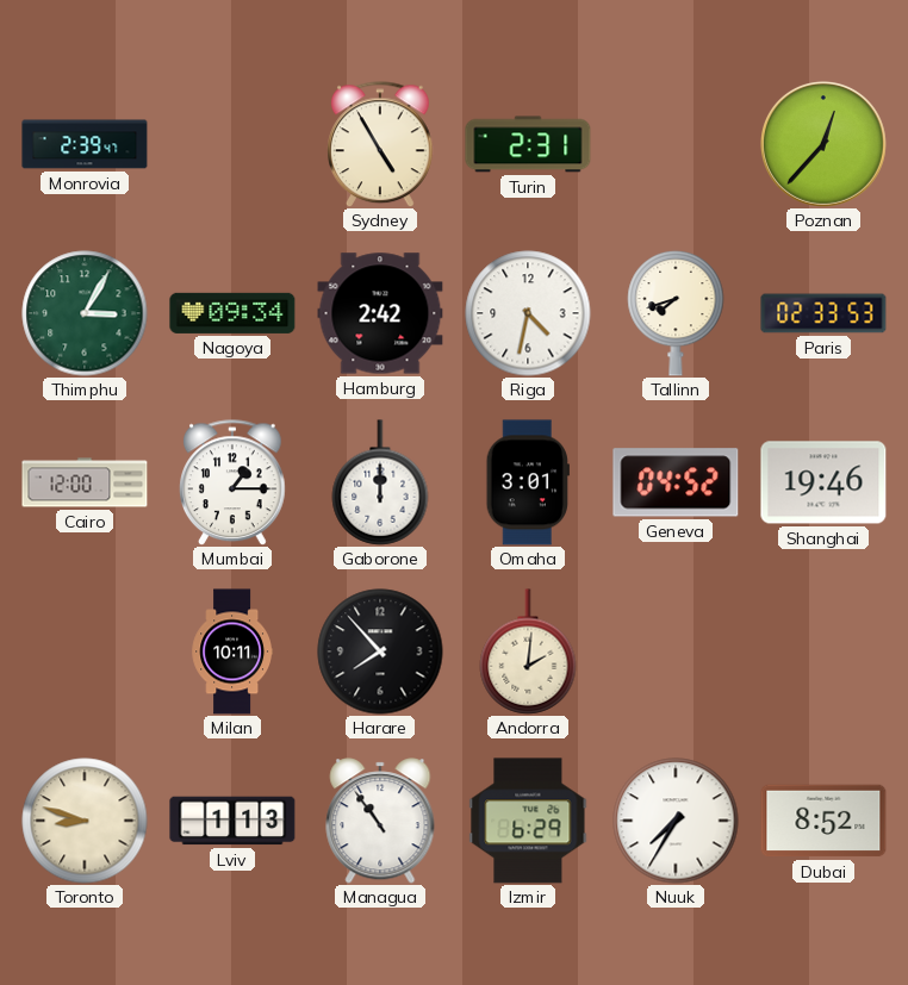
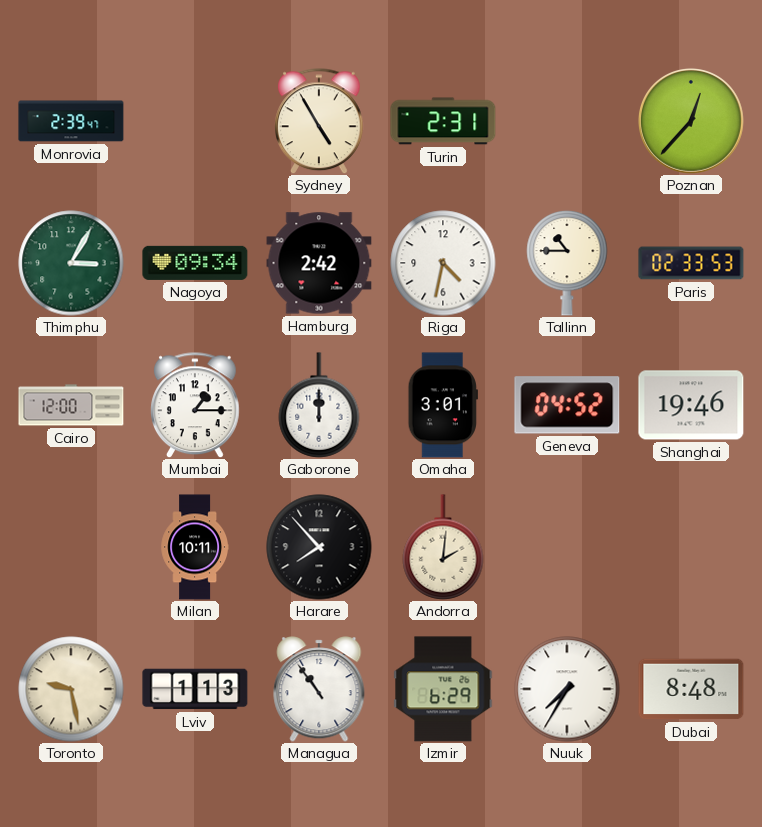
Tallinn: 7:42 -> 10:45 (567, 263)
Toronto: 8:48 -> 9:28 (71, 689)
Dubai: 8:52 -> 8:48 (691, 689)
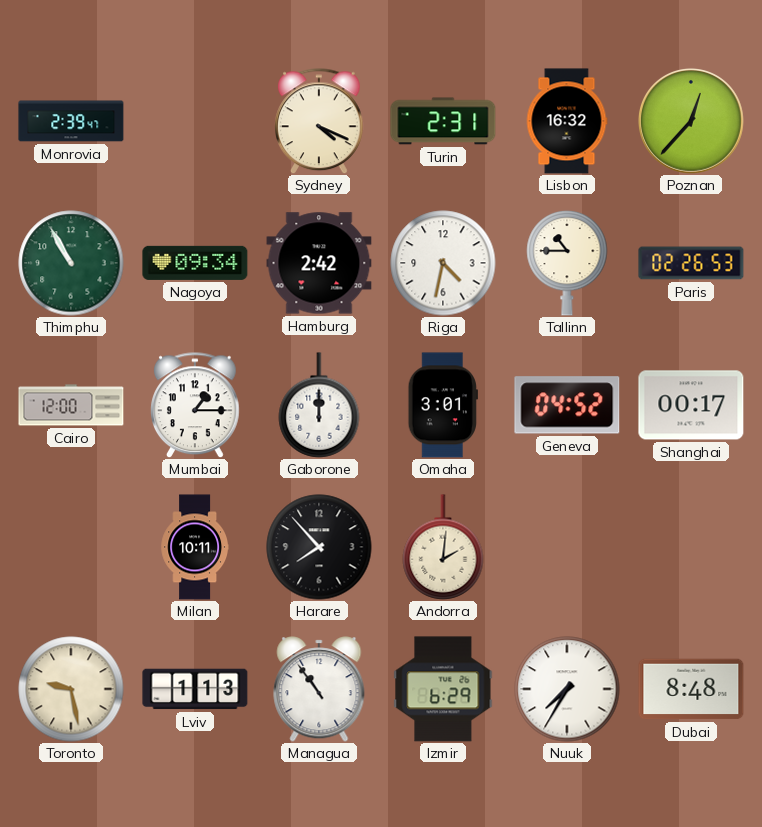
Sydney: 4:55 -> 4:19 (320, 121)
Lisbon: none -> 16:32 (567, 121)
Thimphu: 3:05 -> 10:55 (71, 263)
Paris: 02:33 -> 02:26 (691, 263)
Shanghai: 19:46 -> 00:17 (691, 405)
